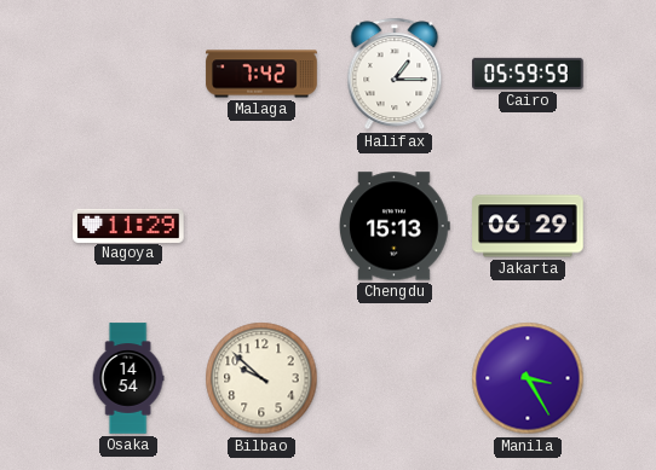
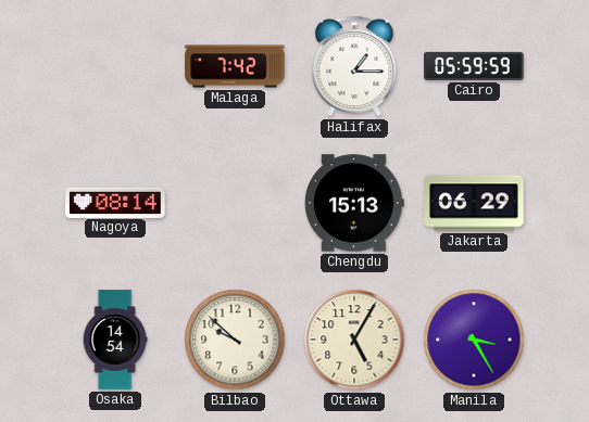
Nagoya: 11:29 -> 08:14 (115, 202)
Ottawa: none -> 5:05 (354, 340)
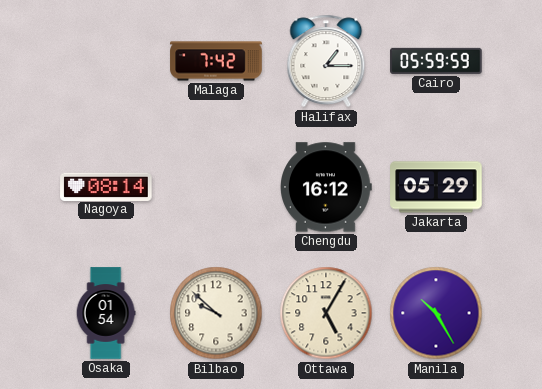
Chengdu: 15:13 -> 16:12 (327, 187)
Jakarta: 06:29 -> 05:29 (436, 187)
Osaka: 14:54 -> 01:54 (106, 313)
Manila: 3:25 -> 10:25 (436, 313)
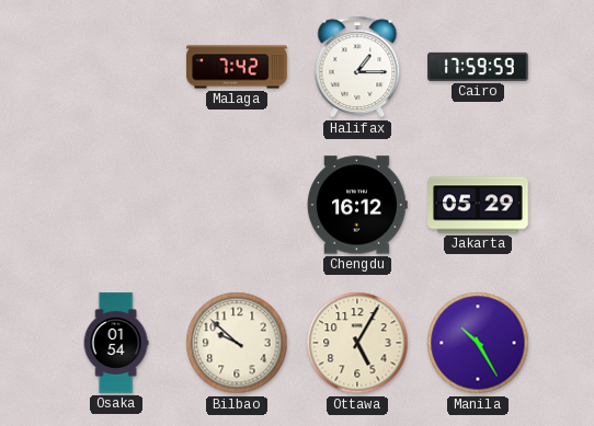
Cairo: 05:59 -> 17:59 (478, 67)
Nagoya: 08:14 -> none (106, 186)
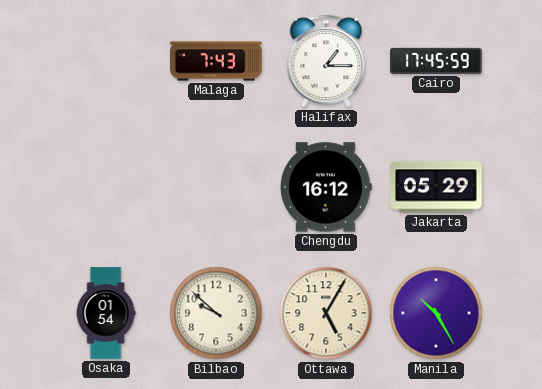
Malaga: 7:42 -> 7:43 (216, 61)
Cairo: 17:59 -> 17:45 (436, 61)
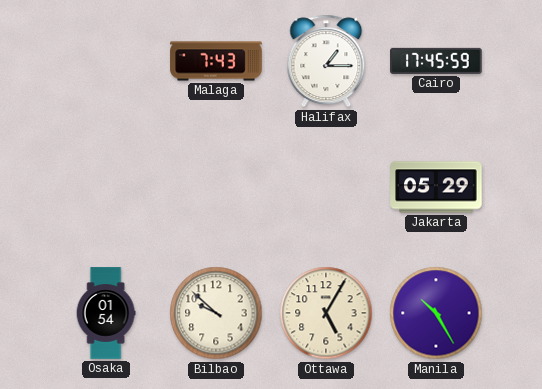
Chengdu: 16:12 -> none (327, 187)
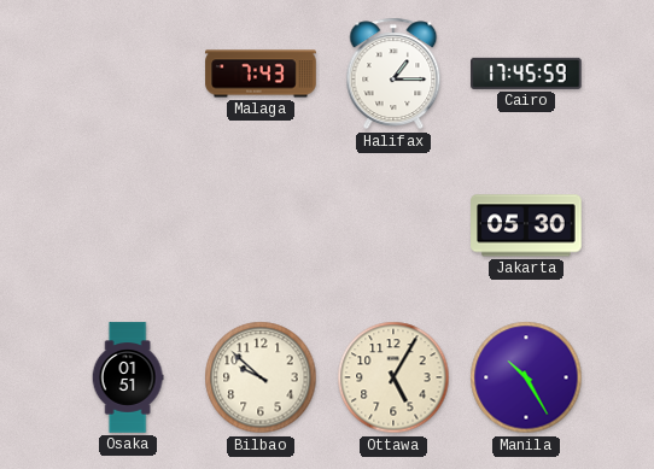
Jakarta: 05:29 -> 05:30 (526, 225)
Osaka: 01:54 -> 01:51 (128, 377)
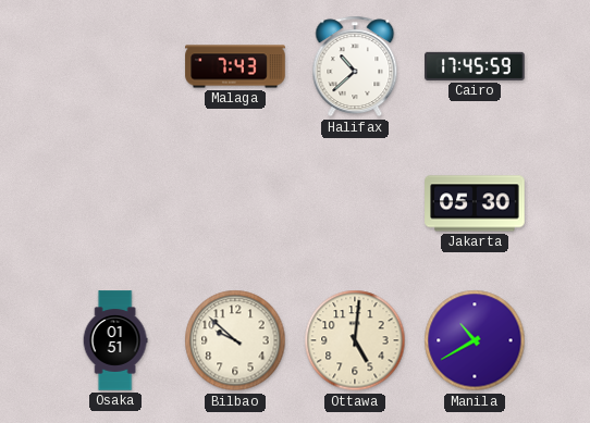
Halifax: 1:15 -> 10:38 (355, 66)
Ottawa: 5:05 -> 5:01 (355, 340)
Manila: 10:25 -> 10:40 (475, 340)
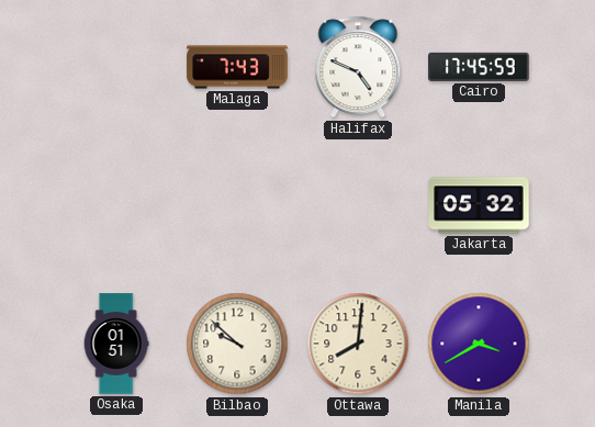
Halifax: 10:38 -> 4:49 (358, 67)
Jakarta: 05:30 -> 05:32 (479, 205)
Ottawa: 5:01 -> 8:01 (358, 344)
Manila: 10:40 -> 3:40 (479, 344)
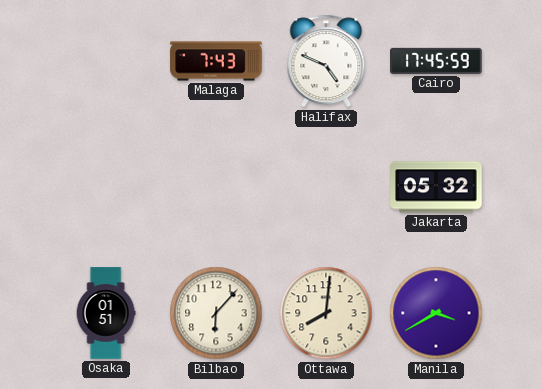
Bilbao: 9:52 -> 6:07 (216, 313)
